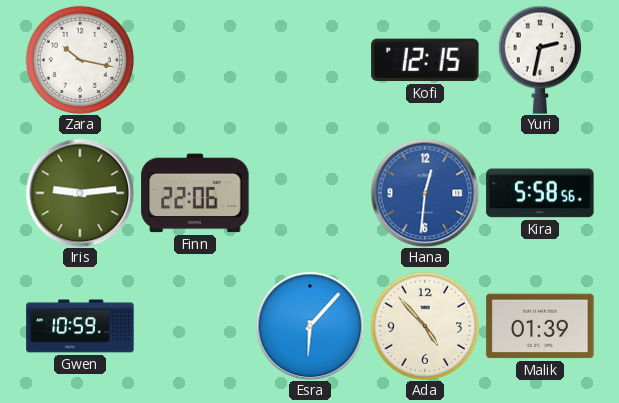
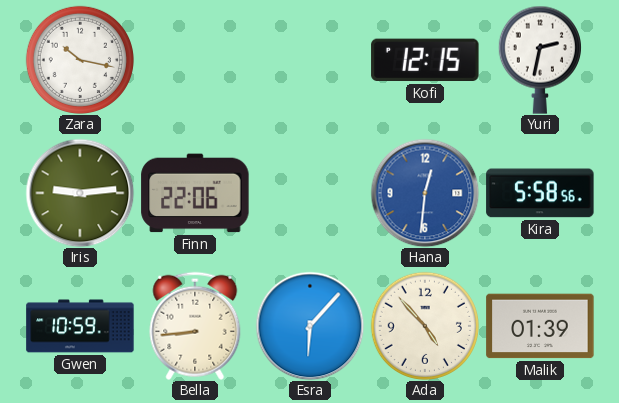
Bella: none -> 8:44 (195, 326)
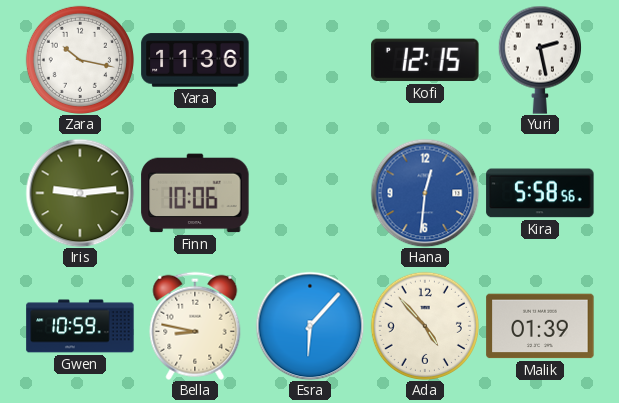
Yara: none -> 11:36 (195, 60)
Yuri: 2:32 -> 2:28 (540, 60)
Finn: 22:06 -> 10:06 (195, 193)
Bella: 8:44 -> 8:47 (195, 326)
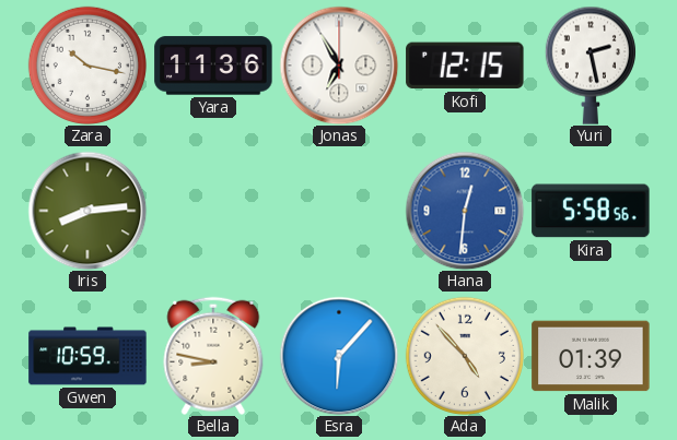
Jonas: none -> 6:55 (339, 66)
Iris: 9:14 -> 8:14 (87, 211)
Finn: 10:06 -> none (195, 193)
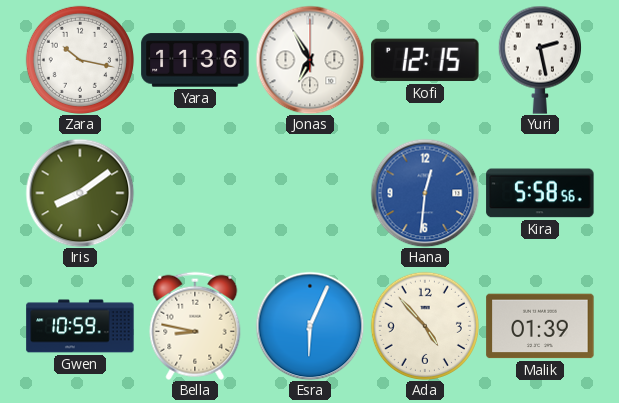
Iris: 8:14 -> 8:09 (80, 193)
Esra: 6:07 -> 6:04 (310, 326)
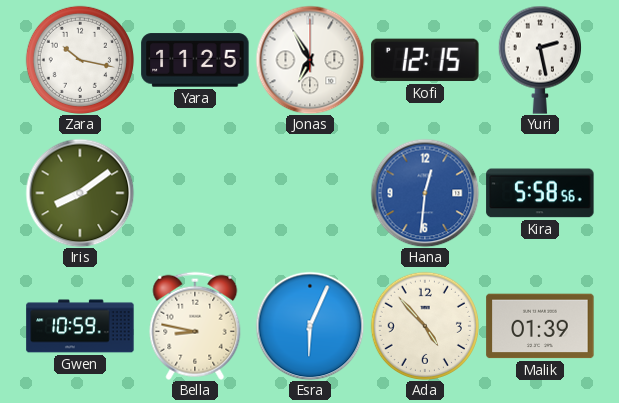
Yara: 11:36 -> 11:25 (195, 60)
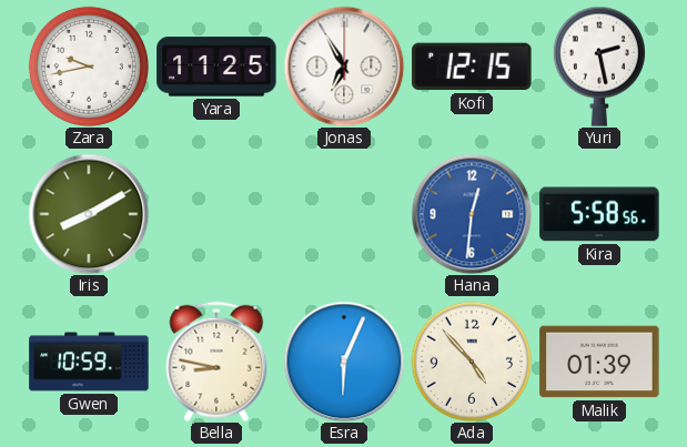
Zara: 10:17 -> 9:43 (89, 67)
Iris: 8:09 -> 8:10 (89, 214)
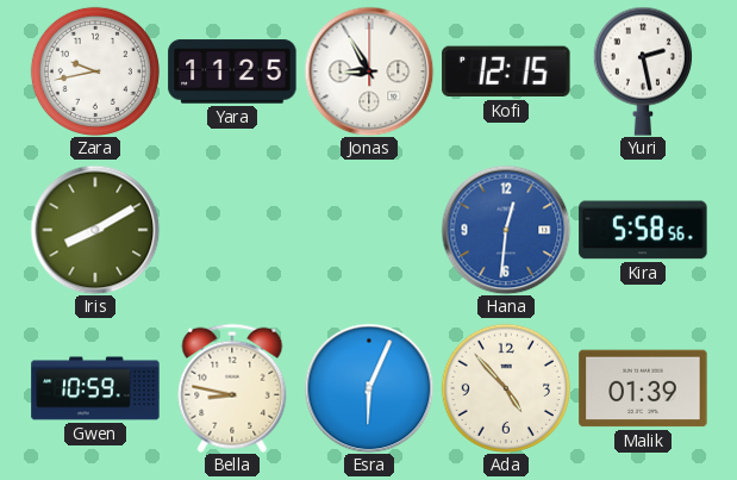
Jonas: 6:55 -> 8:55 (369, 71)
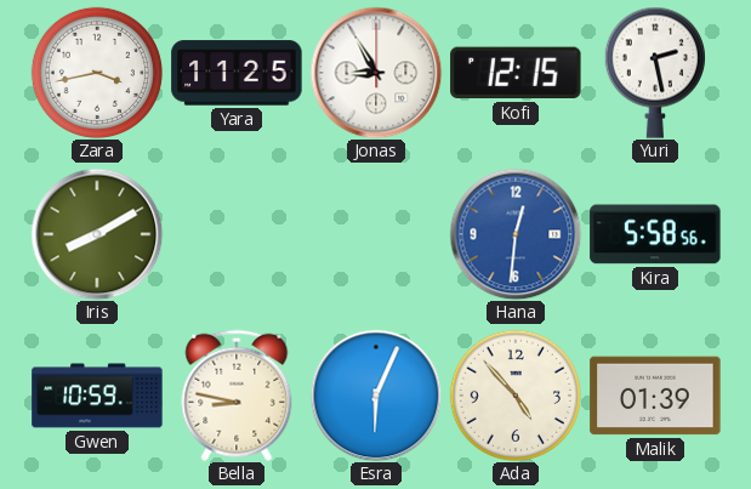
Zara: 9:43 -> 3:43 (97, 73)
